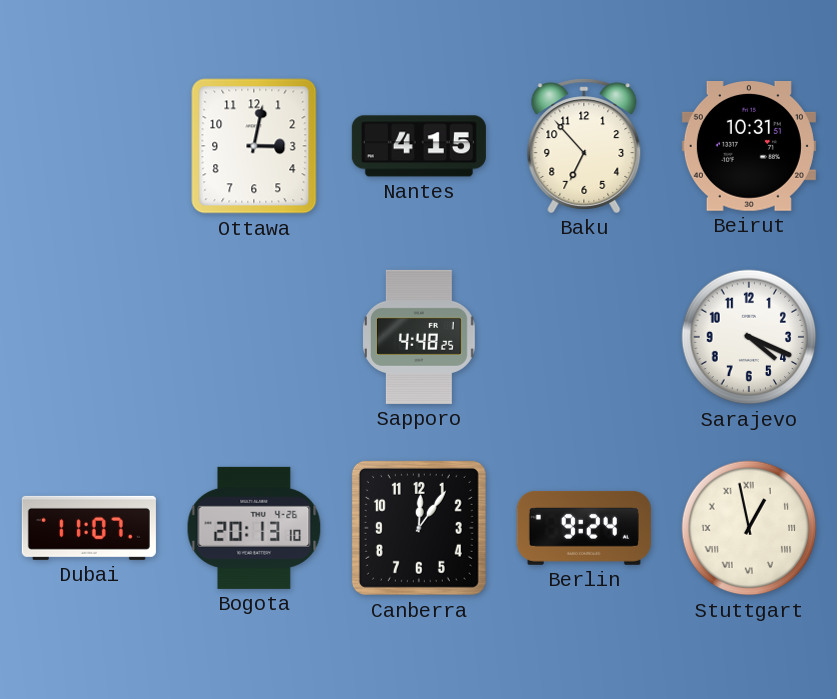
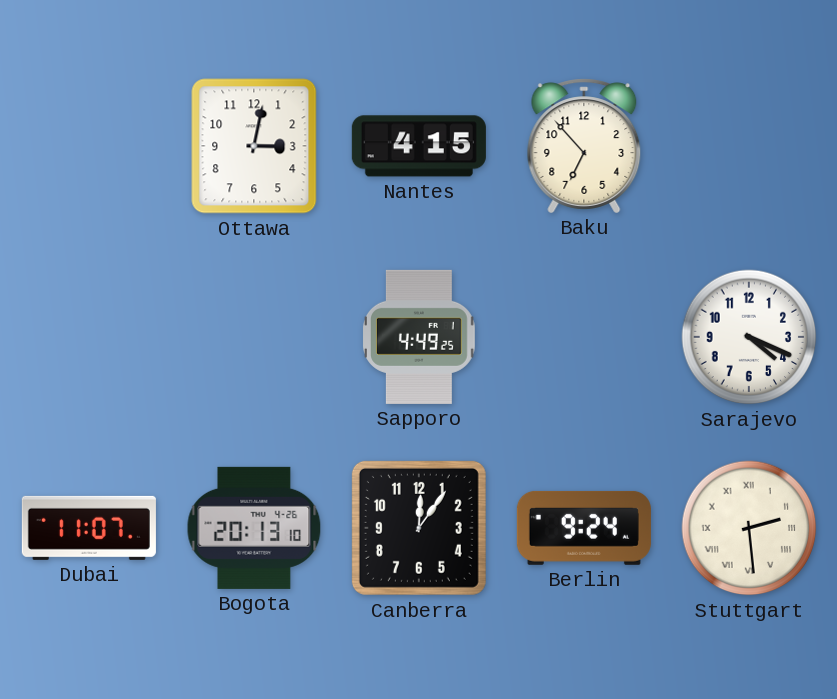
Beirut: 10:31 -> none (749, 147)
Sapporo: 4:48 -> 4:49 (419, 337)
Stuttgart: 12:58 -> 2:29 (749, 528)
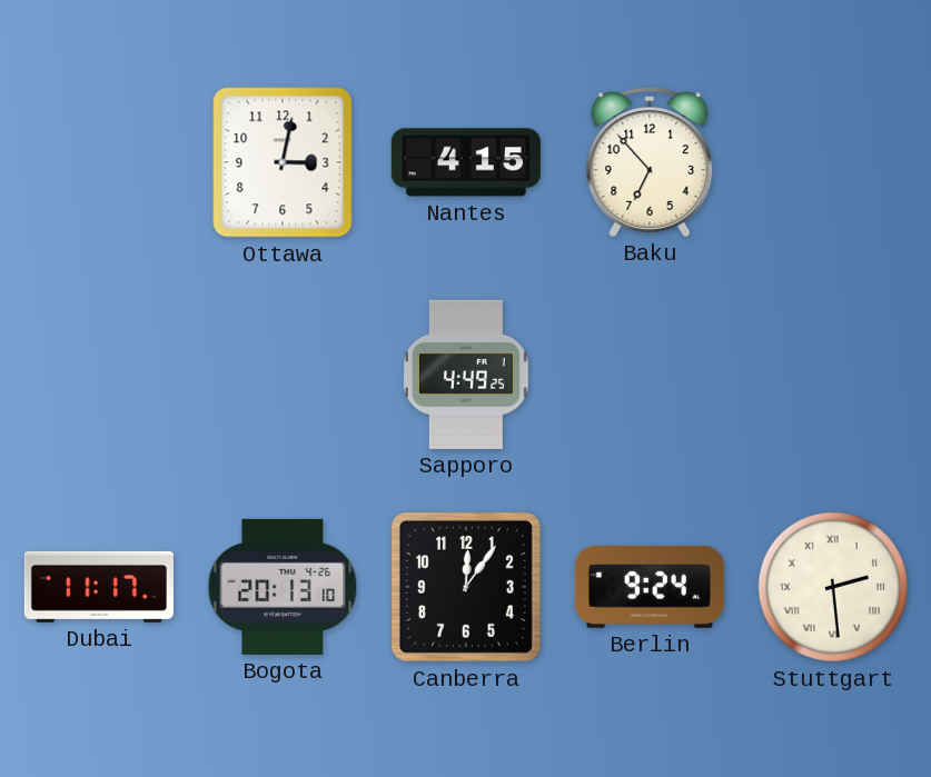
Sarajevo: 4:19 -> none (749, 337)
Dubai: 11:07 -> 11:17 (99, 587)
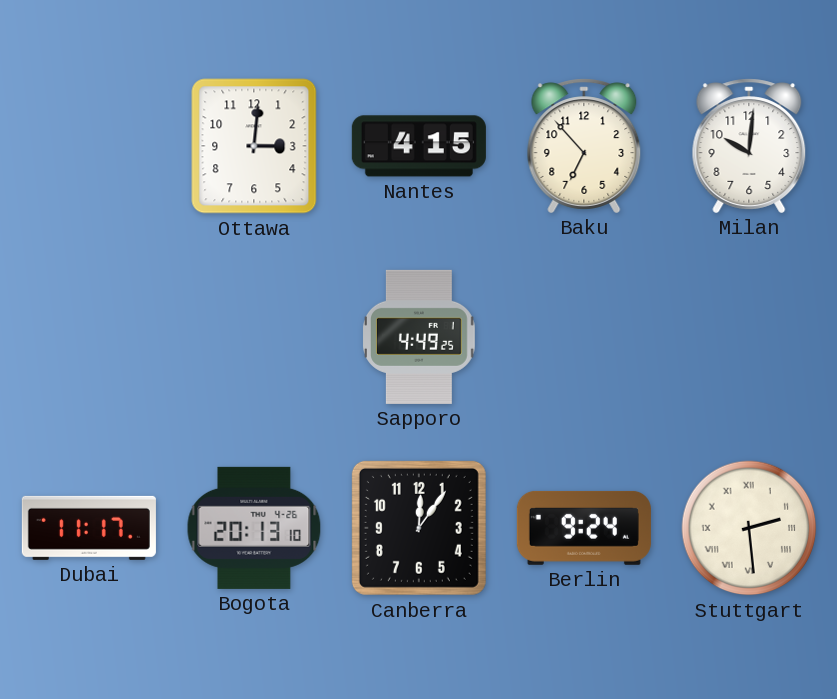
Ottawa: 3:02 -> 3:01 (254, 146)
Milan: none -> 10:01 (749, 146)
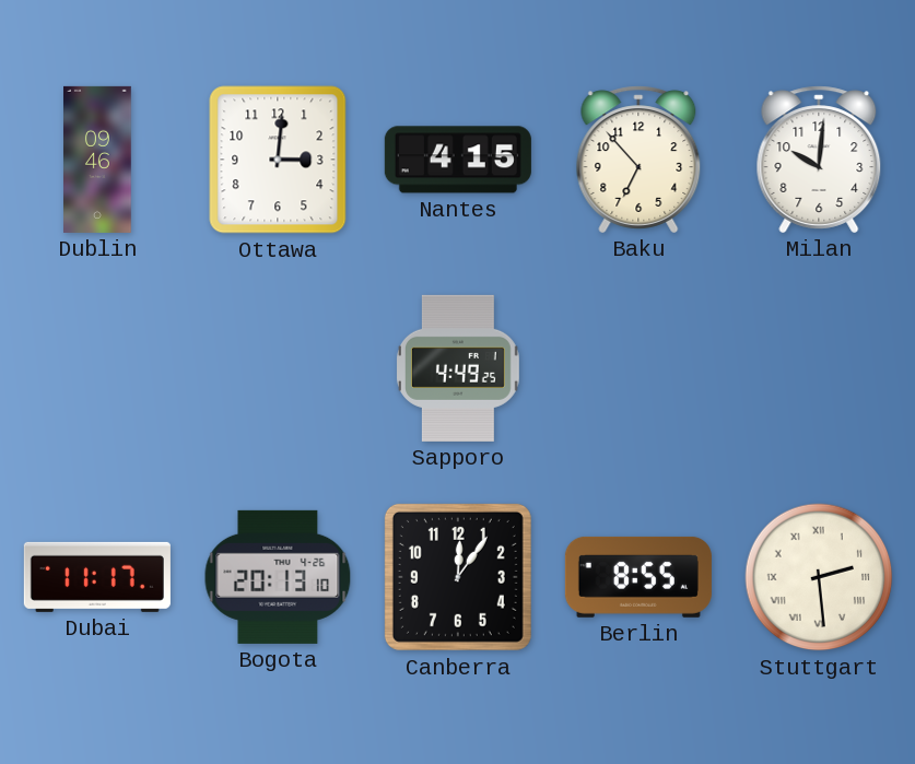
Dublin: none -> 09:46 (98, 160)
Berlin: 9:24 -> 8:55 (638, 577)
